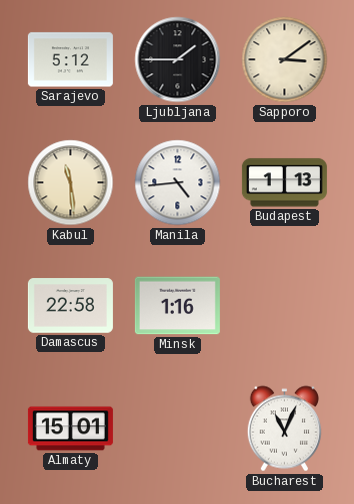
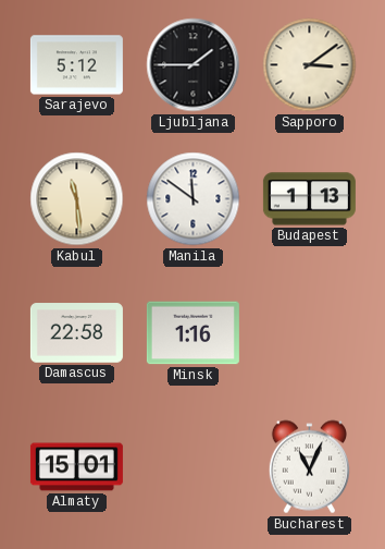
Manila: 4:44 -> 11:51 (194, 199)
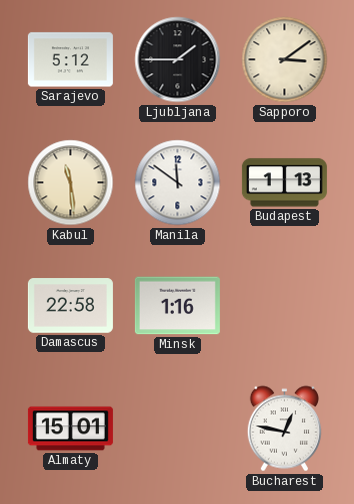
Bucharest: 11:04 -> 12:47 (284, 429)
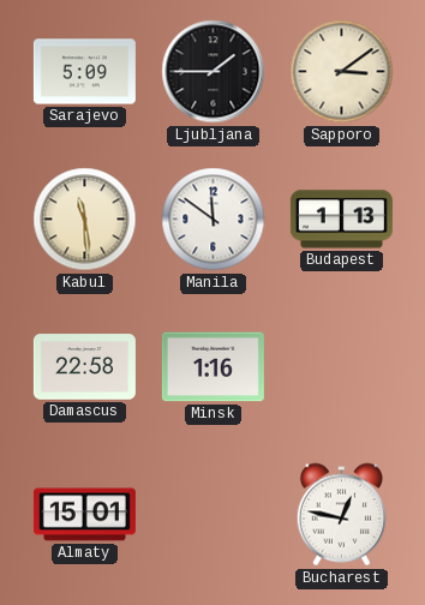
Sarajevo: 5:12 -> 5:09 (84, 72)
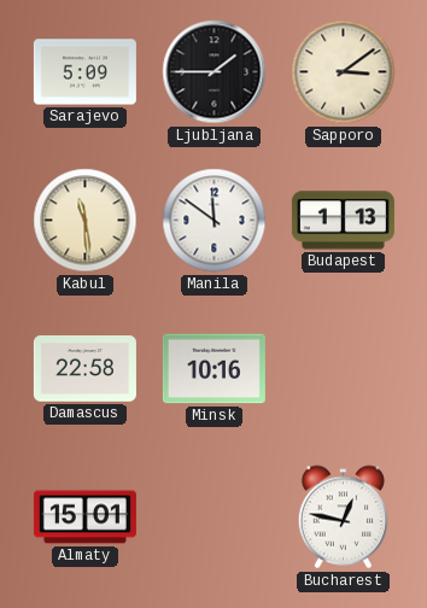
Minsk: 1:16 -> 10:16 (213, 369)
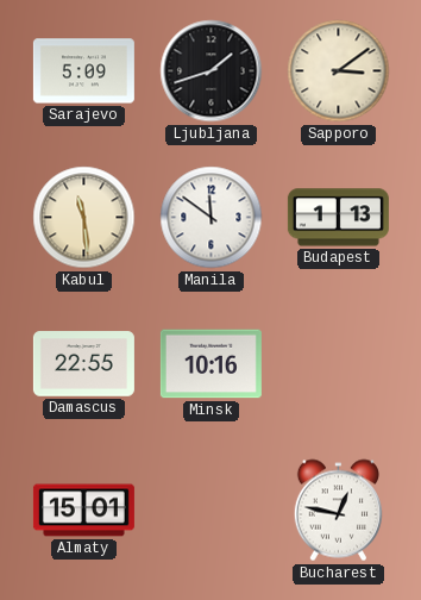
Ljubljana: 1:45 -> 1:42 (212, 71)
Damascus: 22:58 -> 22:55 (83, 364)
